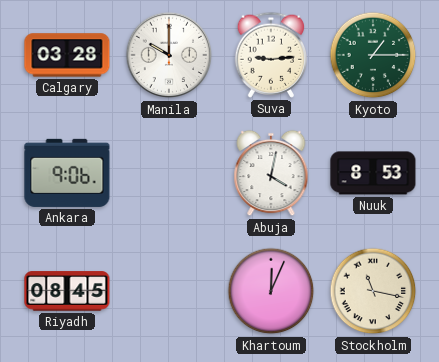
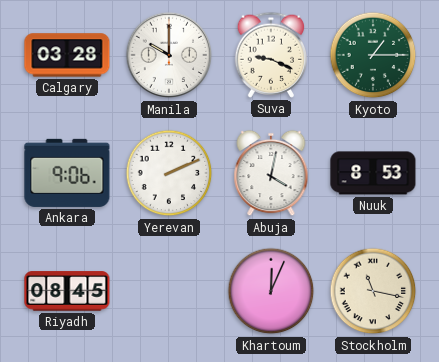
Suva: 9:14 -> 9:19 (271, 55)
Yerevan: none -> 2:11 (169, 173)
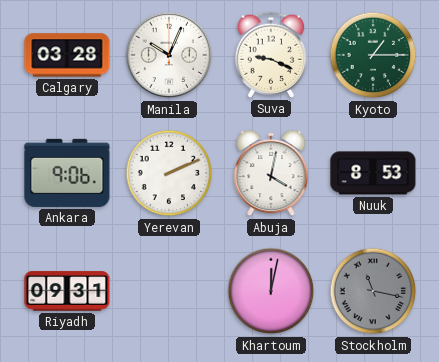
Manila: 10:00 -> 10:04 (169, 55)
Riyadh: 08:45 -> 09:31 (67, 291)
Khartoum: 12:04 -> 12:02 (271, 291)
Stockholm dial: cream -> grey (373, 291)
